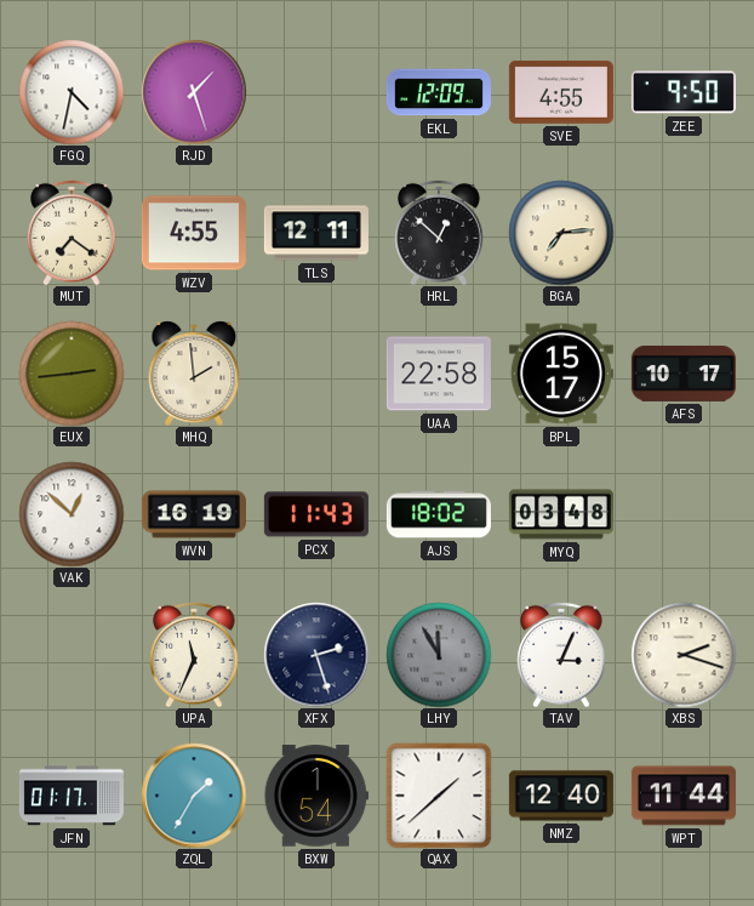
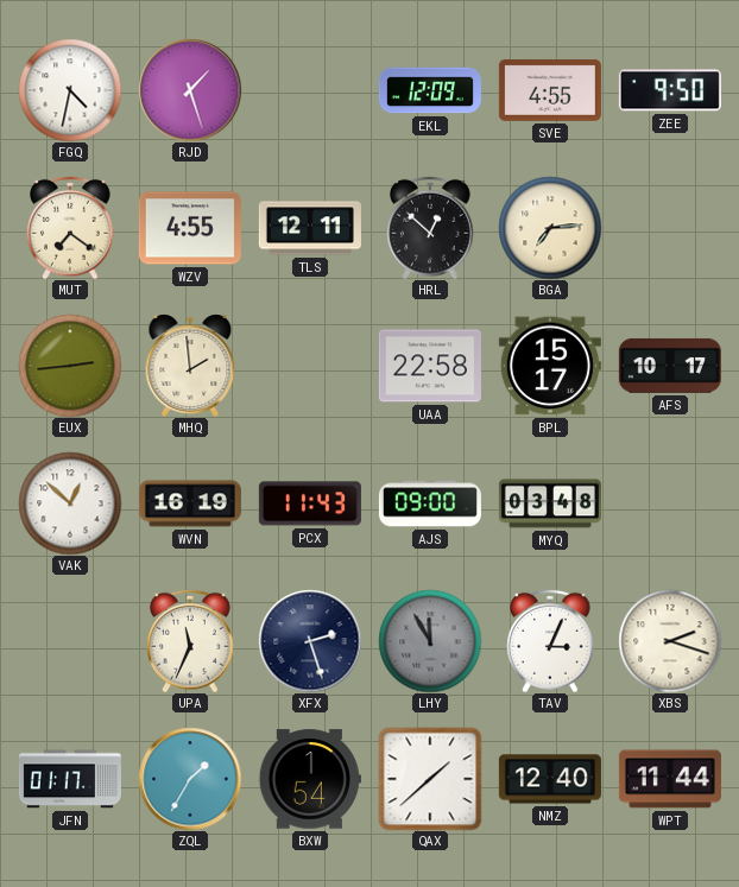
AJS: 18:02 -> 09:00 (430, 503)
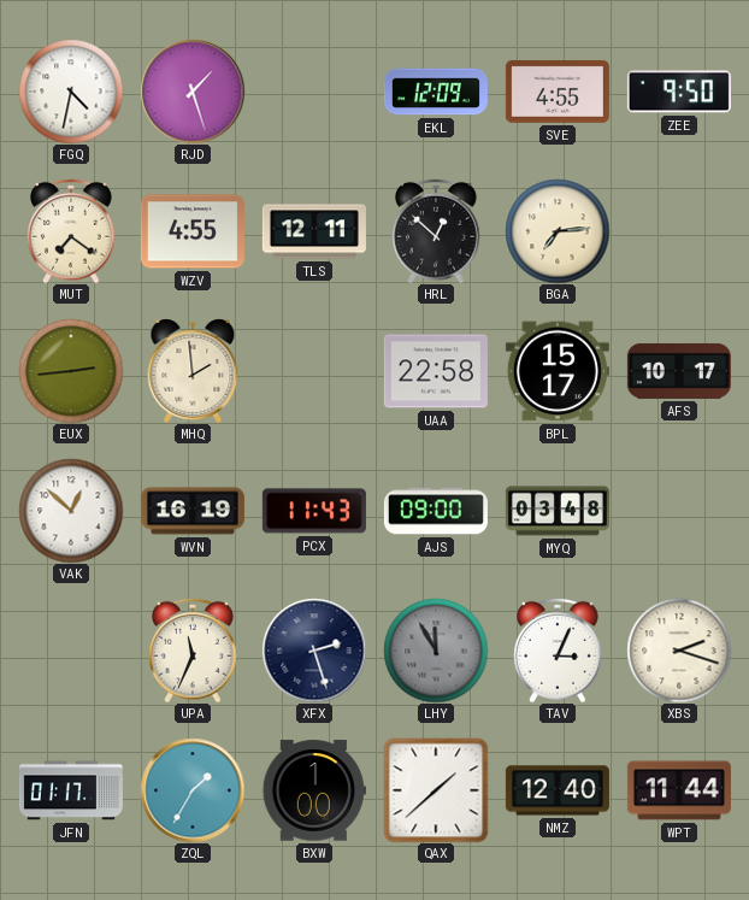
BXW: 1:54 -> 1:00 (314, 790)
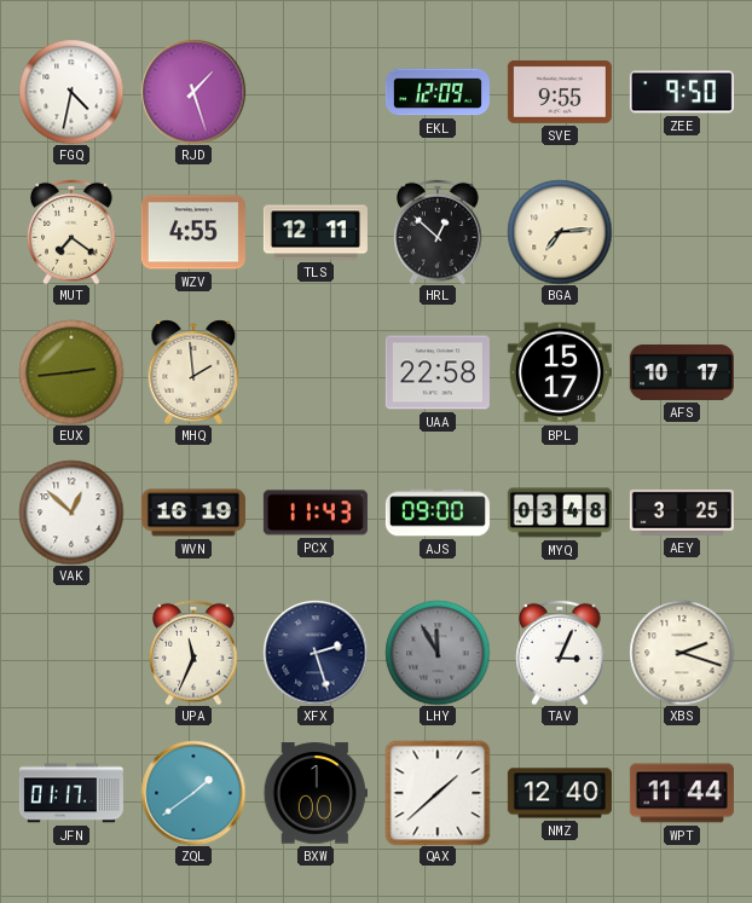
SVE: 4:55 -> 9:55 (560, 92)
AEY: none -> 3:25 (682, 513)
ZQL: 1:35 -> 1:39 (193, 793)
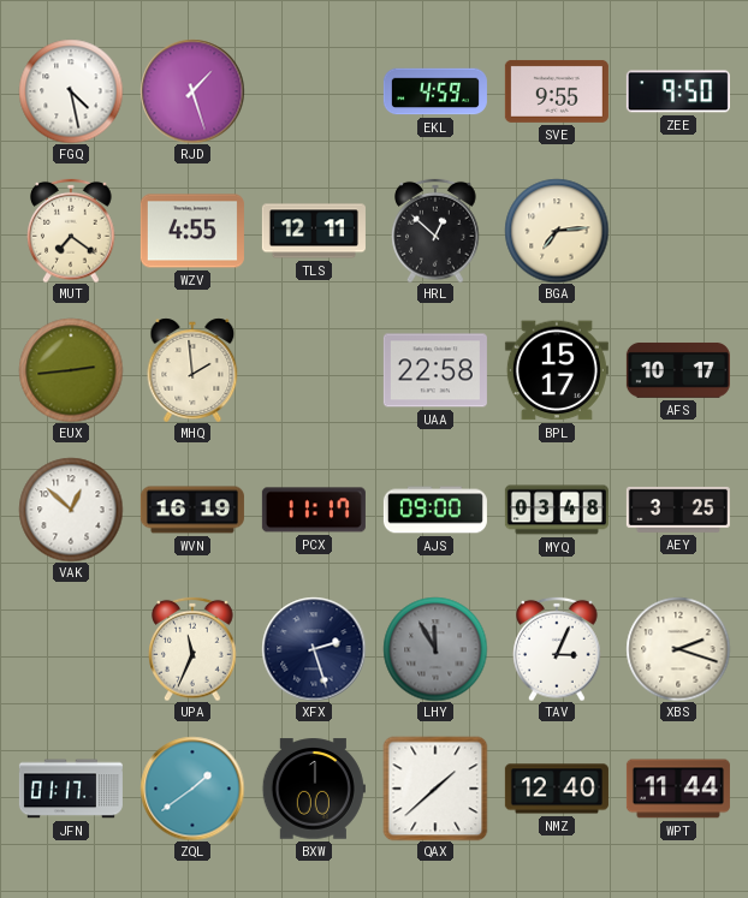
FGQ: 4:32 -> 4:28 (71, 91)
EKL: 12:09 -> 4:59 (435, 91)
PCX: 11:43 -> 11:17 (314, 510)
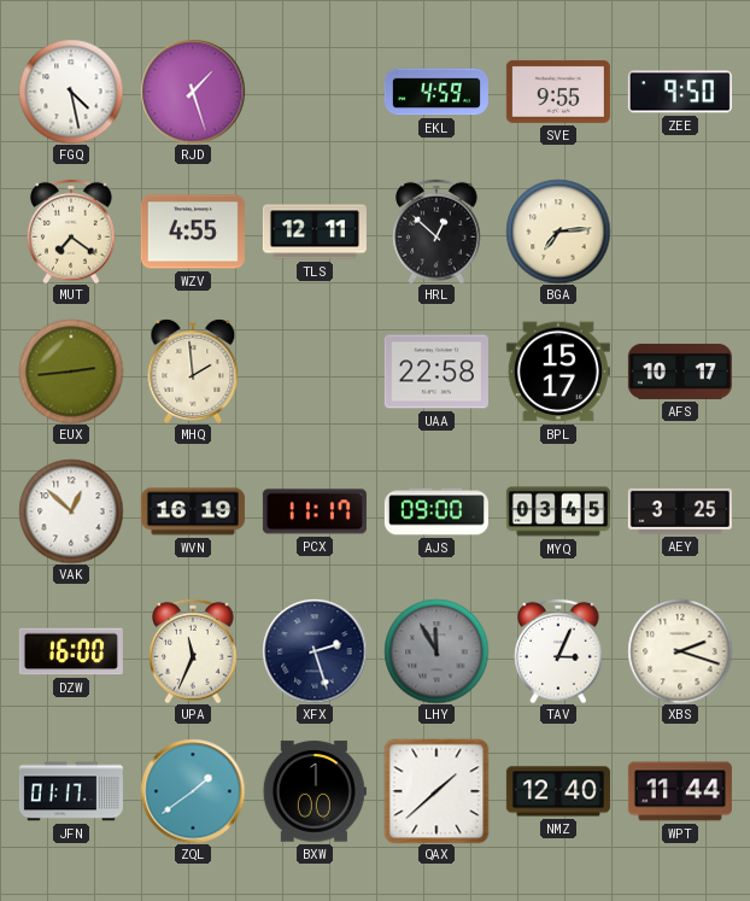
MYQ: 03:48 -> 03:45 (558, 511)
DZW: none -> 16:00 (71, 651)
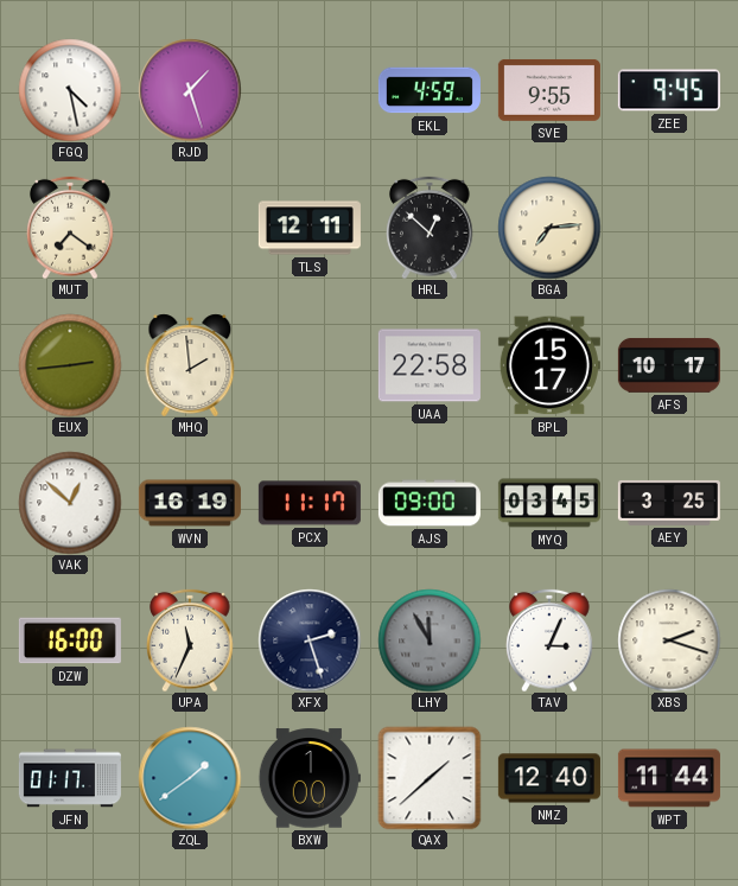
ZEE: 9:50 -> 9:45 (669, 90)
WZV: 4:55 -> none (193, 232)
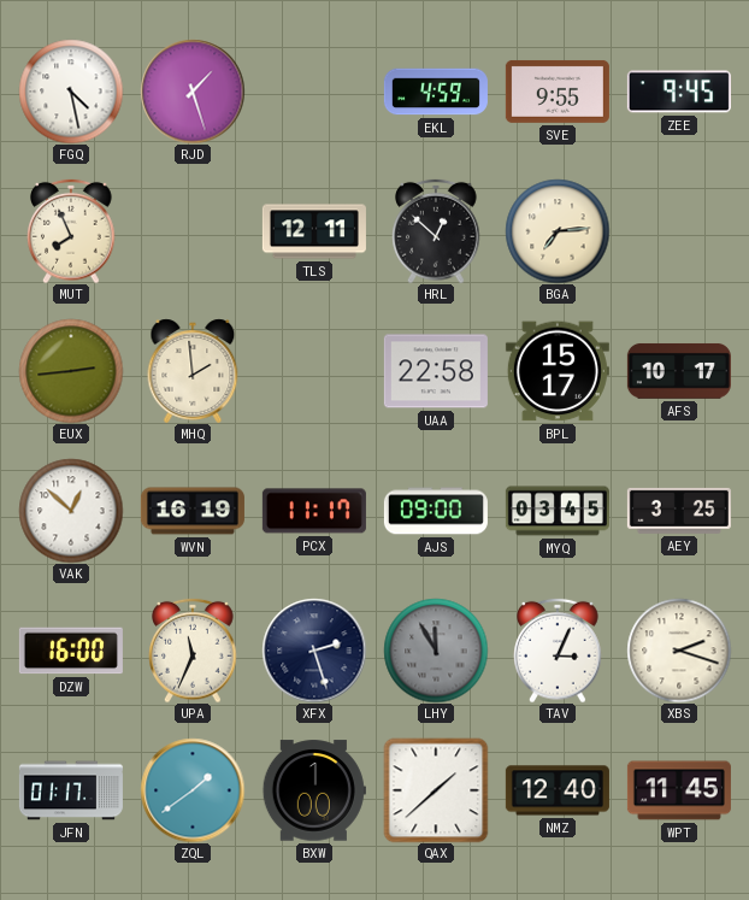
MUT: 7:21 -> 7:56 (71, 231)
WPT: 11:44 -> 11:45 (679, 790)
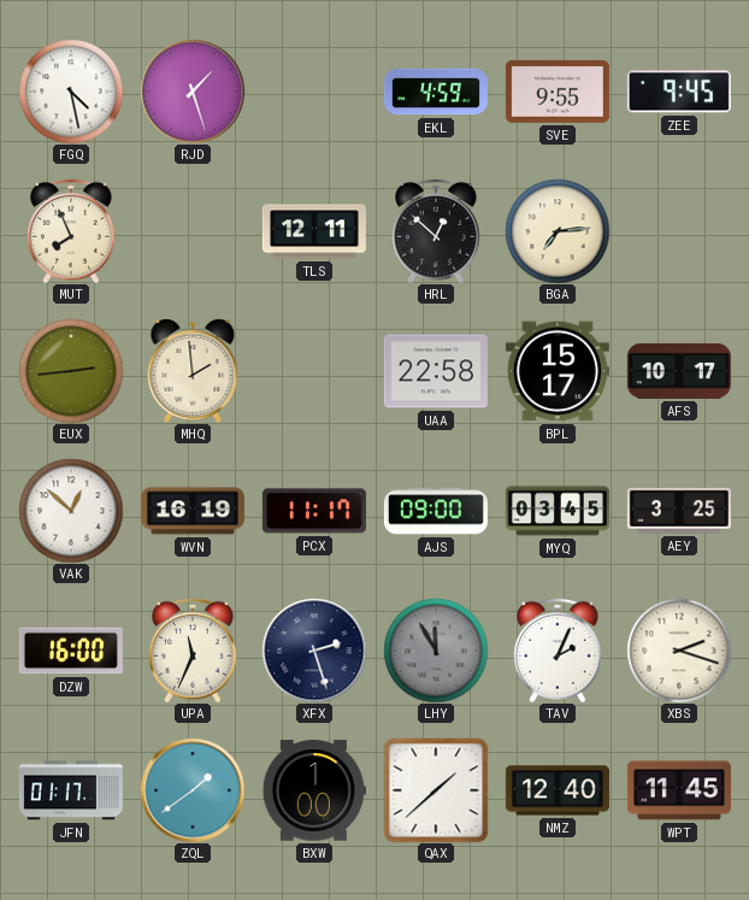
TAV: 3:04 -> 2:04 (558, 651)
